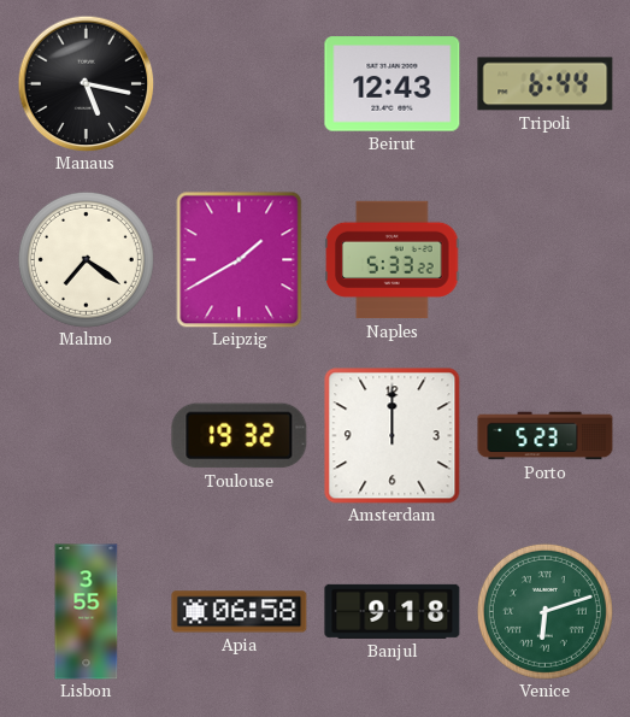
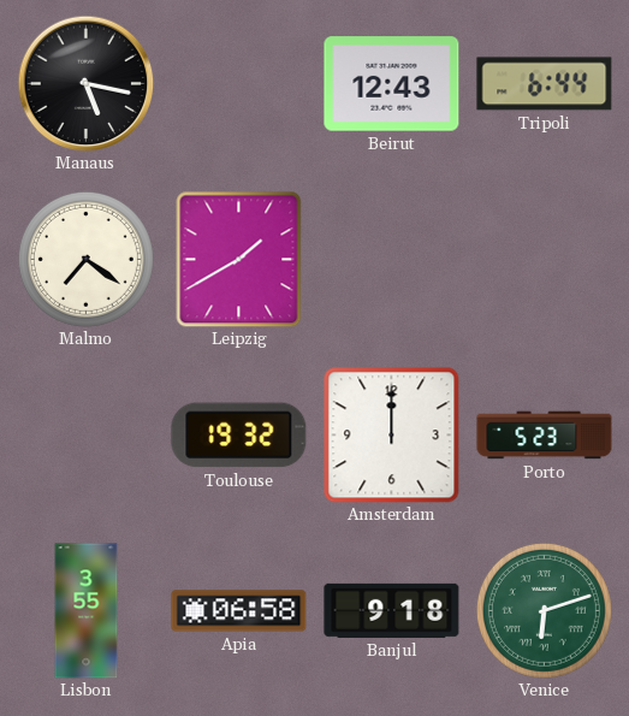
Naples: 5:33 -> none (393, 260)
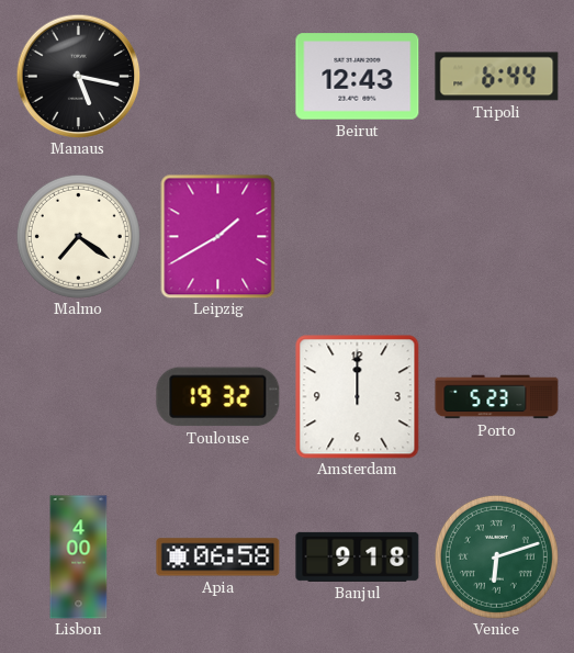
Lisbon: 3:55 -> 4:00 (79, 558)
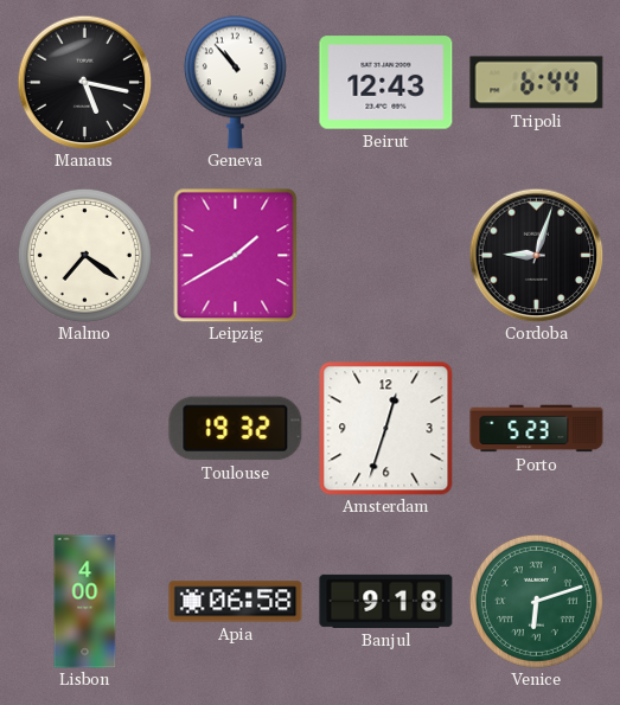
Geneva: none -> 10:53 (235, 82)
Cordoba: none -> 9:03 (536, 255)
Amsterdam: 12:00 -> 12:33 (386, 429)
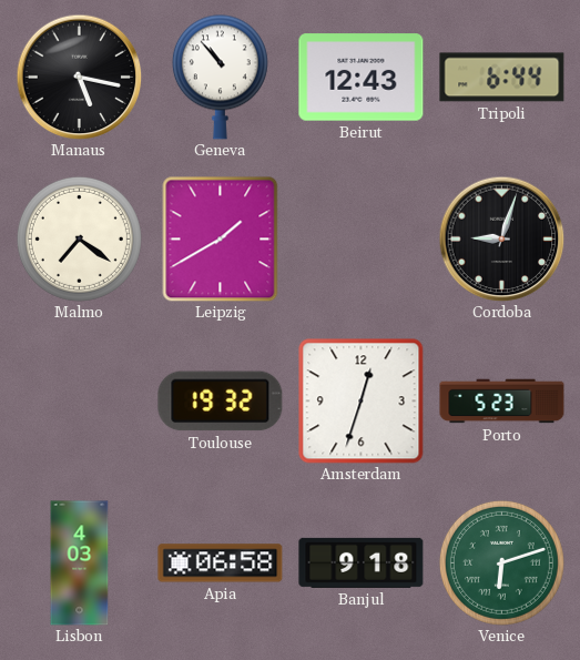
Lisbon: 4:00 -> 4:03 (80, 563)
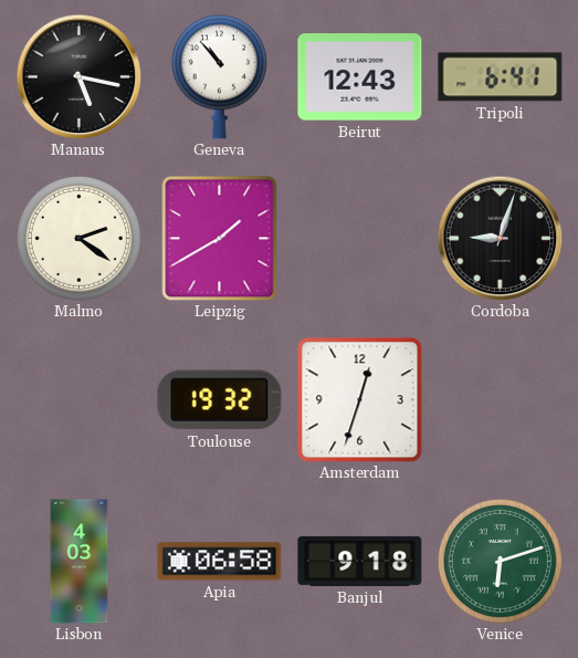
Tripoli: 6:44 -> 6:41 (501, 77)
Malmo: 7:21 -> 2:21 (78, 238)
Porto: 5:23 -> none (502, 402)
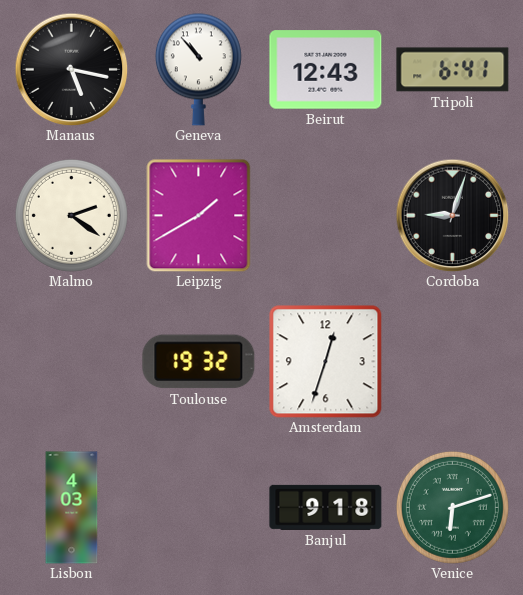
Apia: 06:58 -> none (220, 562)
